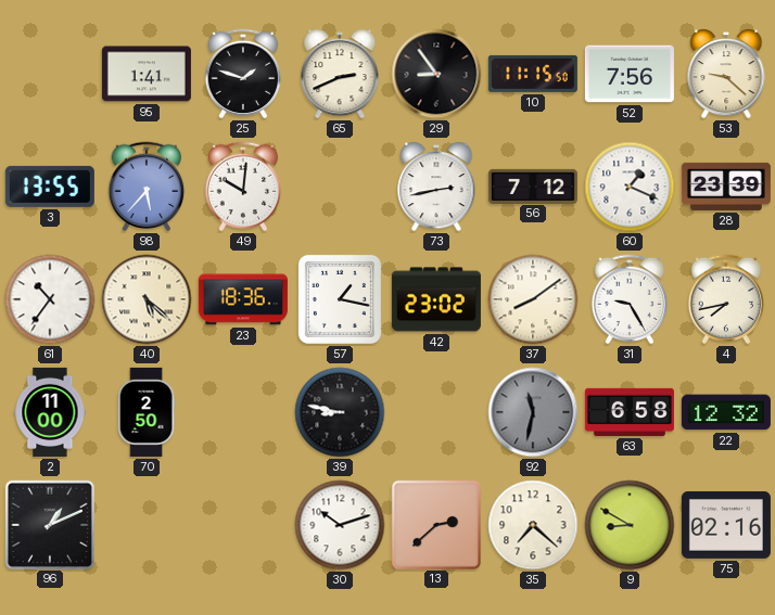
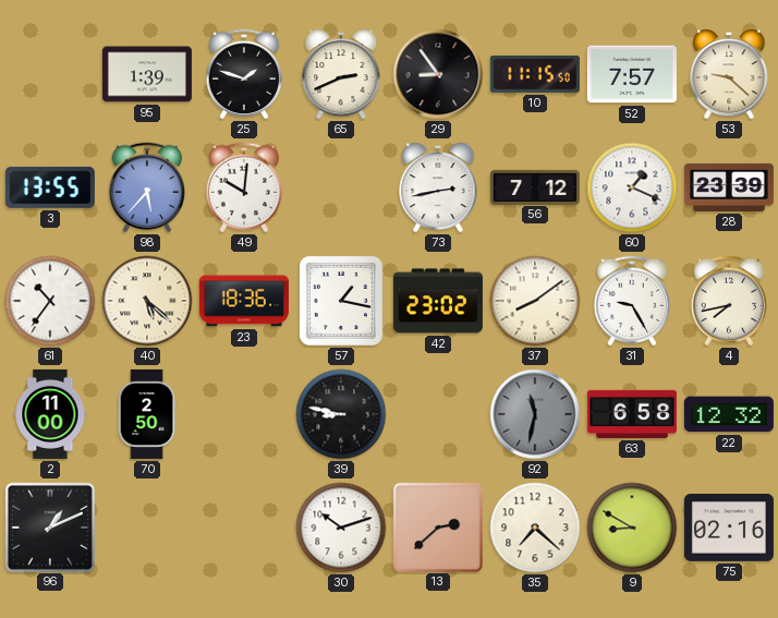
95: 1:41 -> 1:39 (147, 74)
52: 7:56 -> 7:57 (632, 74)
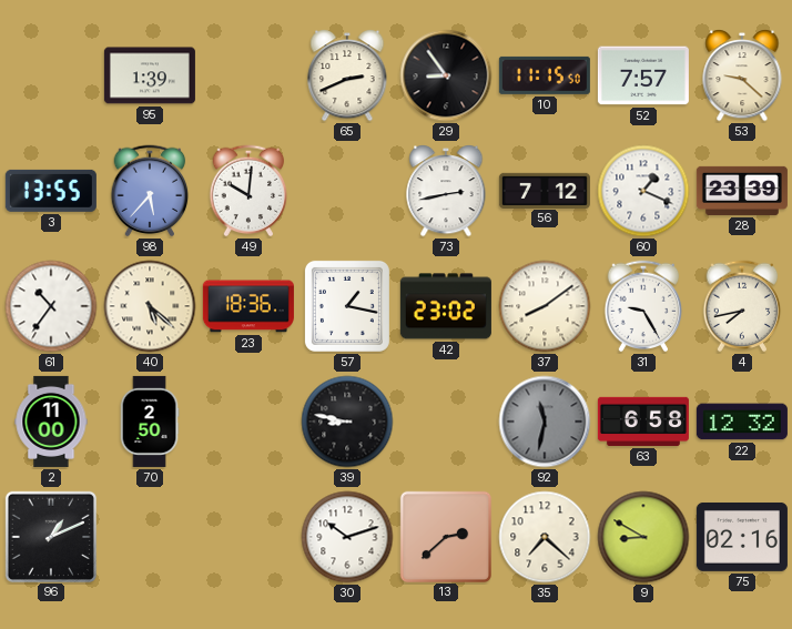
25: 1:48 -> none (244, 74)
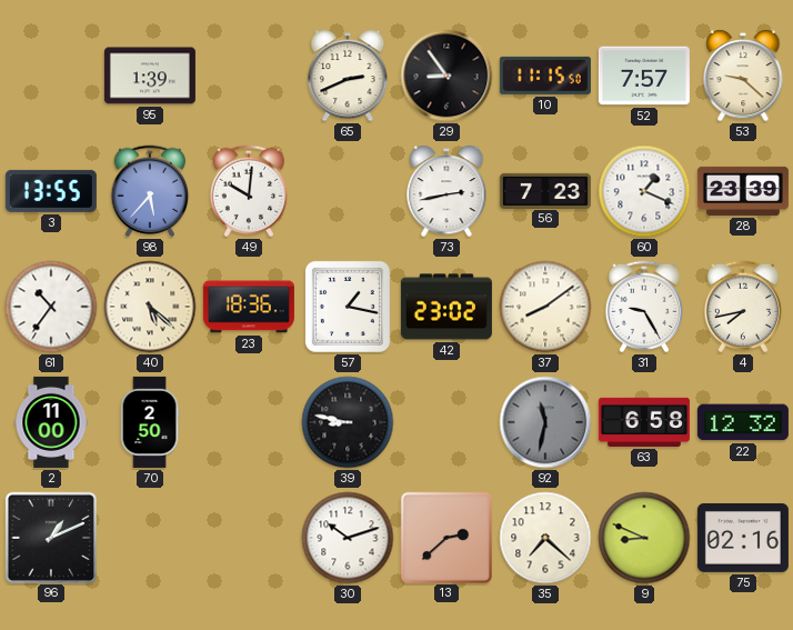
56: 7:12 -> 7:23 (545, 190)
9: 8:50 -> 8:49 (644, 538)
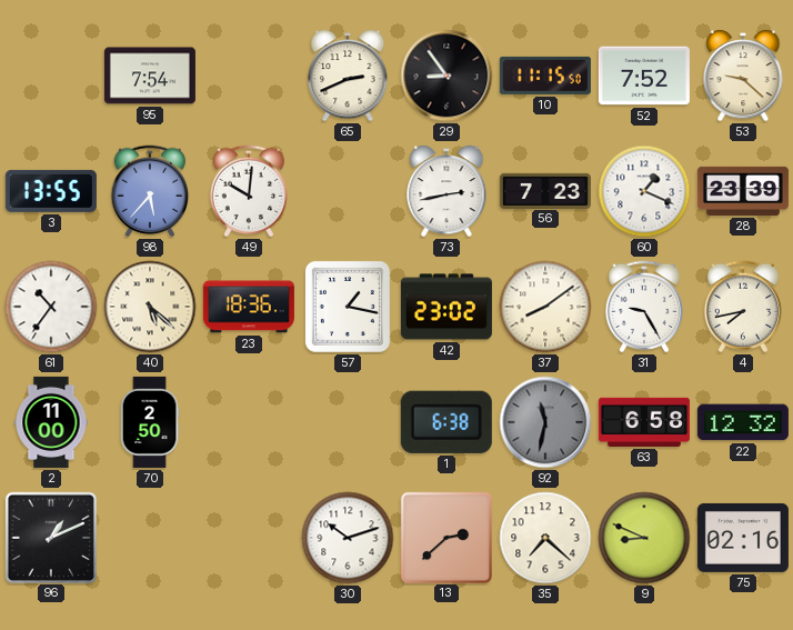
95: 1:39 -> 7:54 (150, 76)
52: 7:57 -> 7:52 (644, 76)
39: 8:47 -> none (348, 422)
1: none -> 6:38 (446, 422)
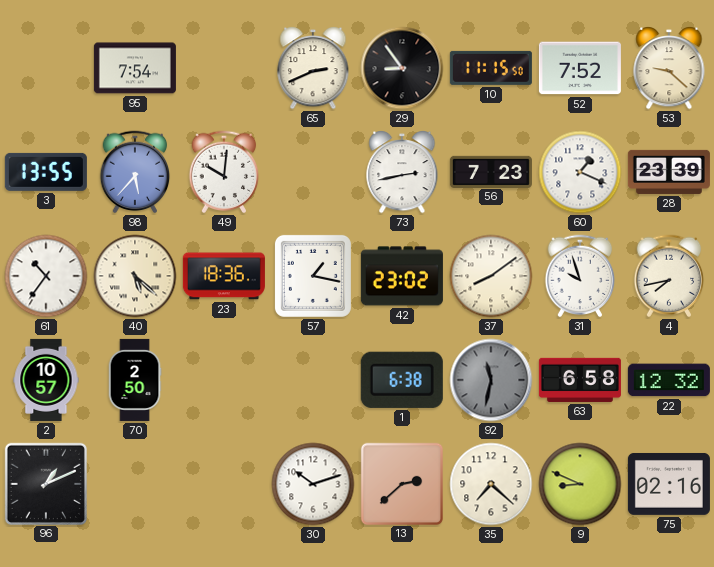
31: 9:25 -> 9:57 (580, 276)
2: 11:00 -> 10:57 (46, 380)
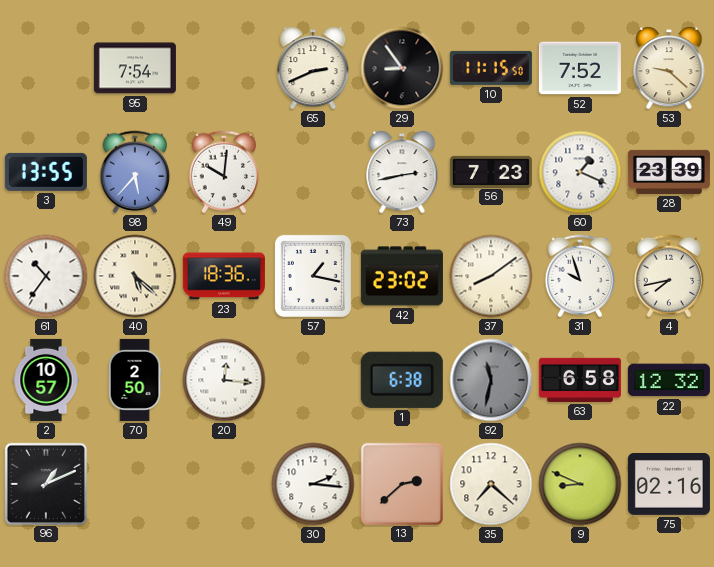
20: none -> 12:16 (224, 380)
30: 10:12 -> 2:16 (313, 484)
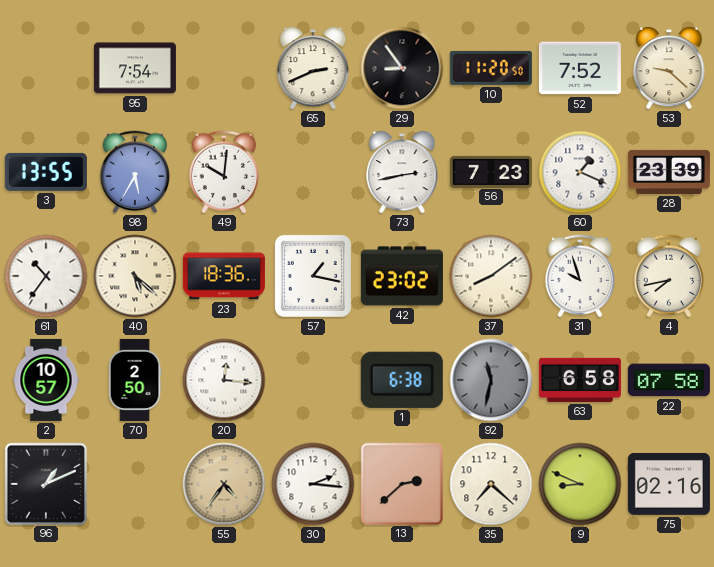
10: 11:15 -> 11:20 (491, 68)
98: 5:37 -> 5:35 (135, 172)
22: 12:32 -> 07:58 (669, 380)
55: none -> 4:36 (224, 484)
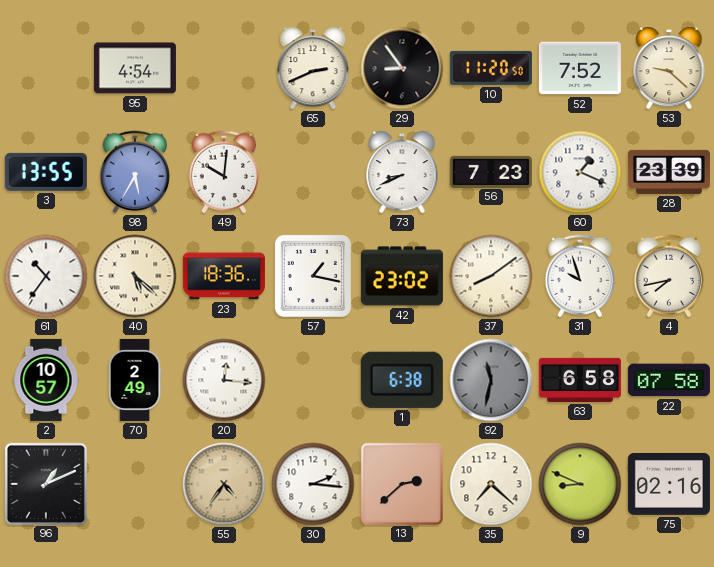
95: 7:54 -> 4:54 (135, 68)
73: 2:43 -> 8:41 (402, 173)
70: 2:50 -> 2:49 (135, 380)
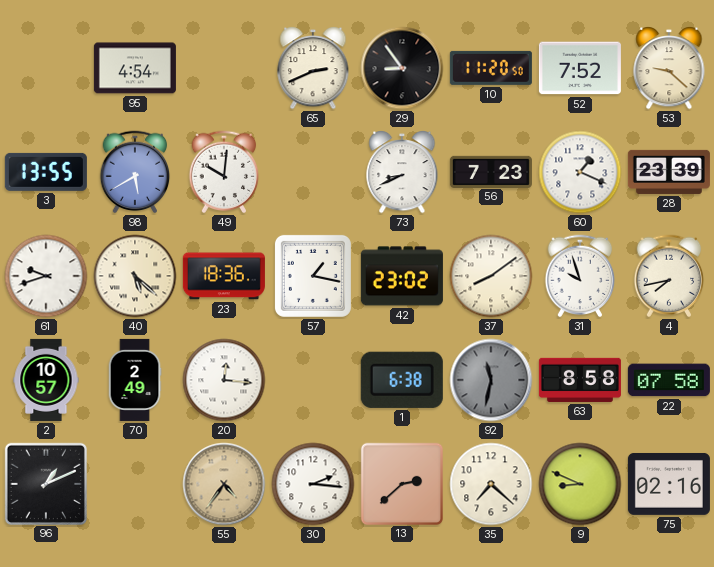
98: 5:35 -> 5:40 (135, 172)
61: 10:36 -> 9:42 (46, 276)
63: 6:58 -> 8:58 (580, 380)
